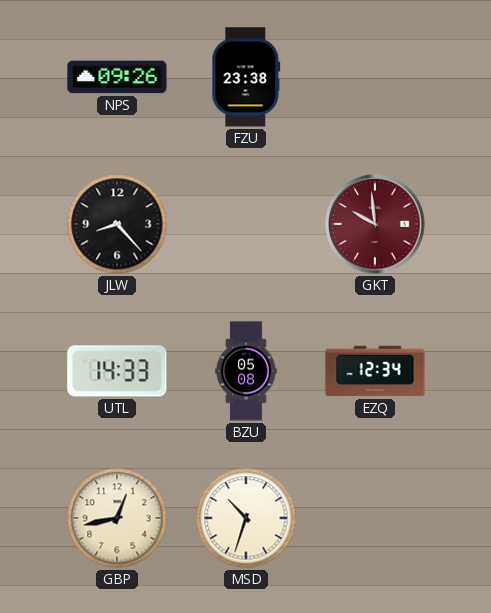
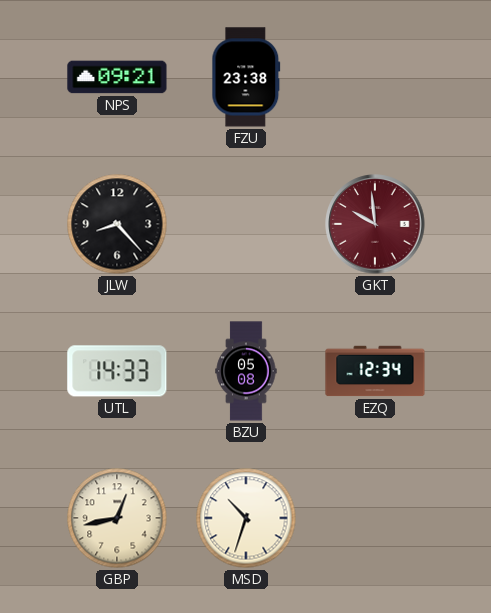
NPS: 09:26 -> 09:21 (117, 77)
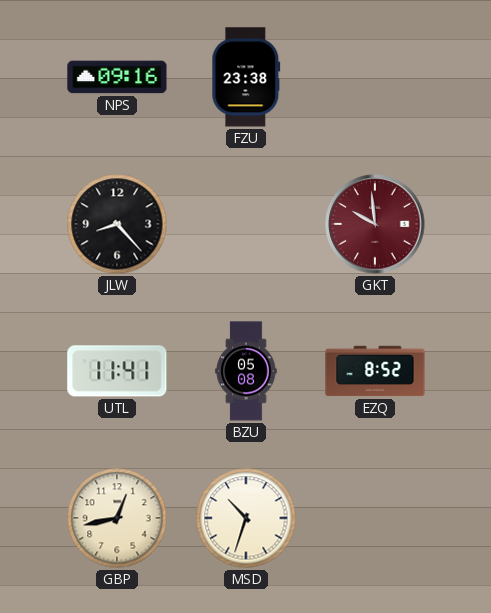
NPS: 09:21 -> 09:16 (117, 77)
UTL: 14:33 -> 11:41 (117, 371)
EZQ: 12:34 -> 8:52 (375, 371)
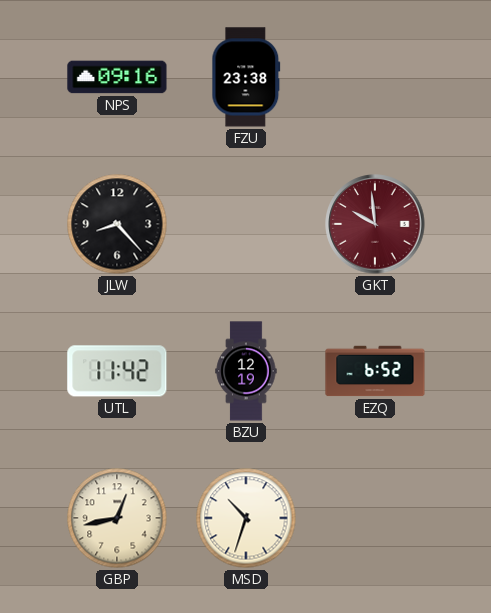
UTL: 11:41 -> 11:42 (117, 371)
BZU: 05:08 -> 12:19 (246, 371)
EZQ: 8:52 -> 6:52 (375, 371)
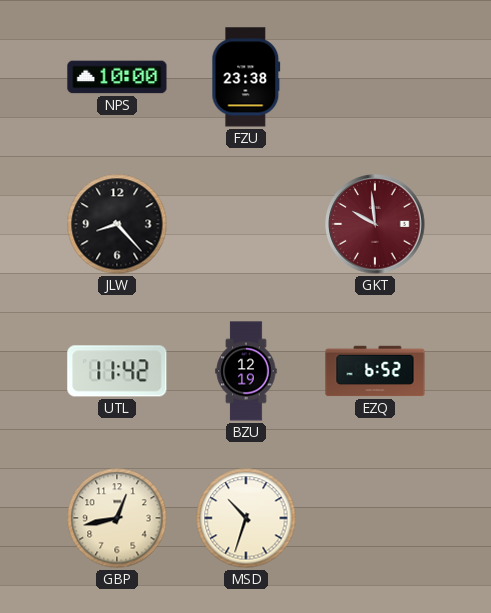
NPS: 09:16 -> 10:00 (117, 77)
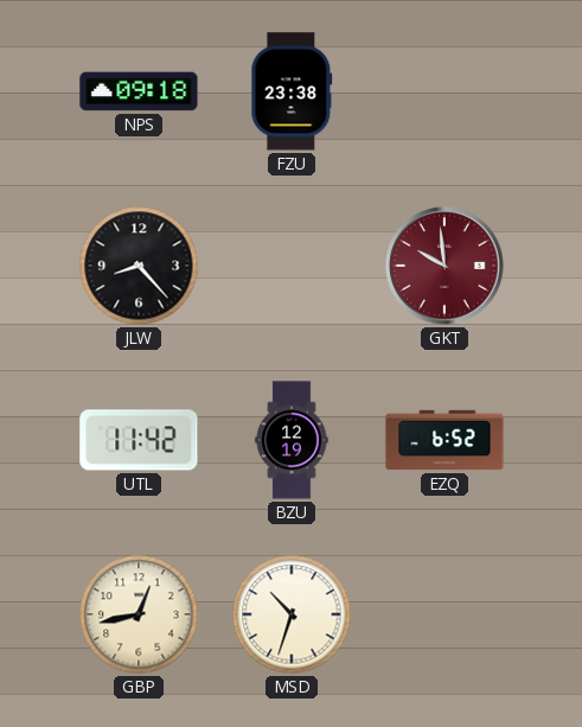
NPS: 10:00 -> 09:18 (139, 91)
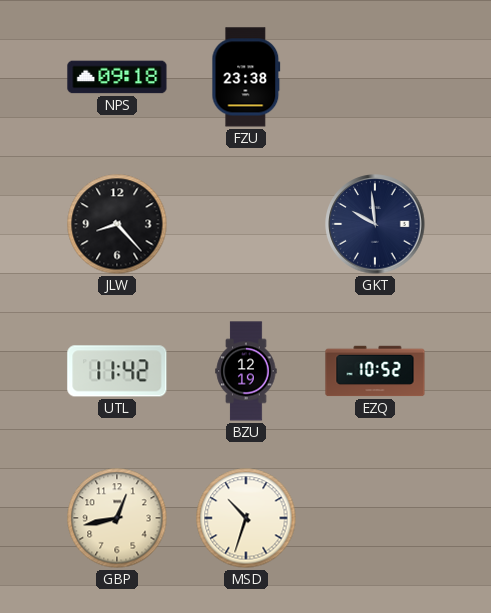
GKT dial: burgundy -> navy (375, 224)
EZQ: 6:52 -> 10:52 (375, 371)
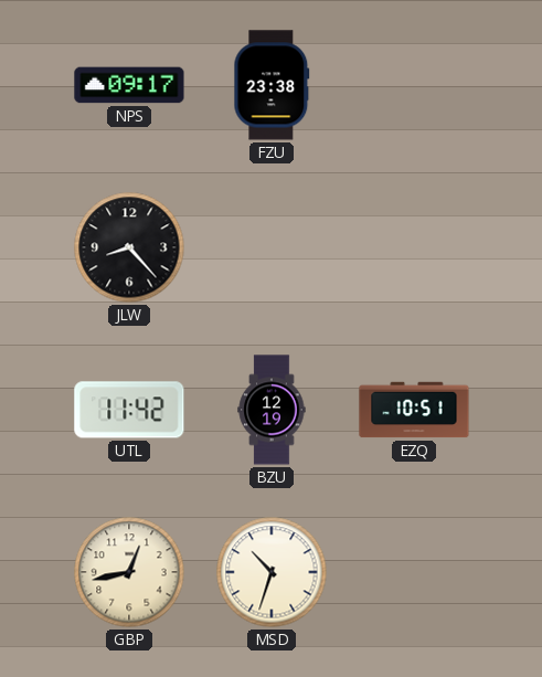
NPS: 09:18 -> 09:17 (129, 85)
GKT: 9:59 -> none (375, 224)
EZQ: 10:52 -> 10:51 (414, 410)
